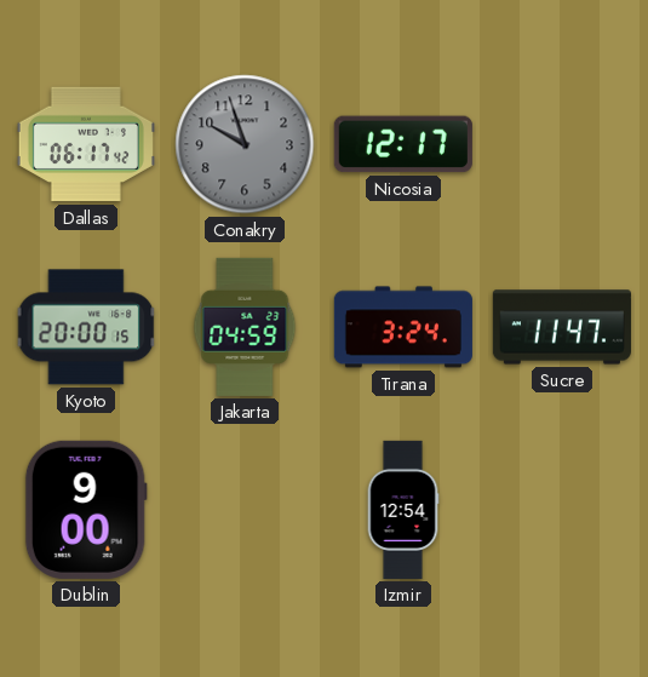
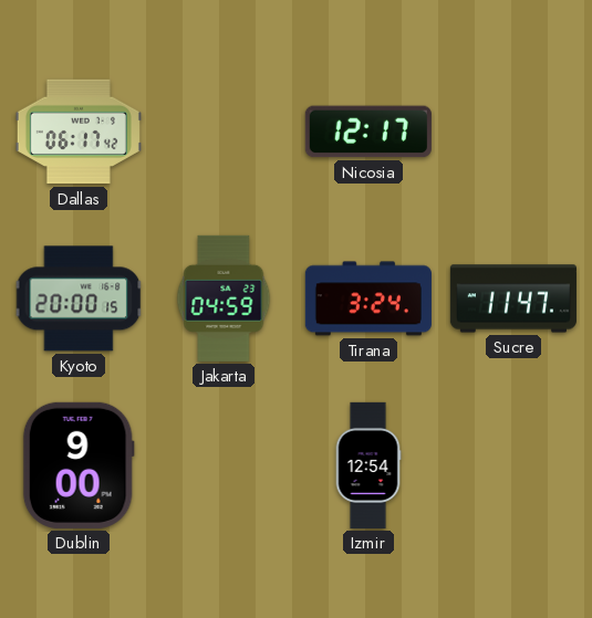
Conakry: 9:57 -> none (245, 144)
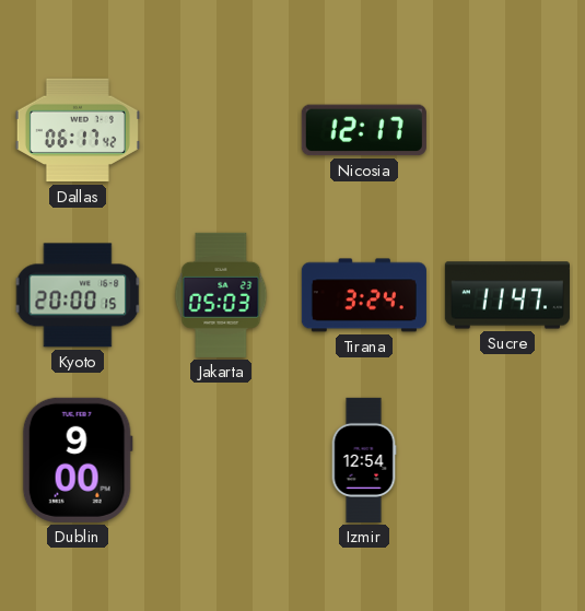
Jakarta: 04:59 -> 05:03 (221, 295)
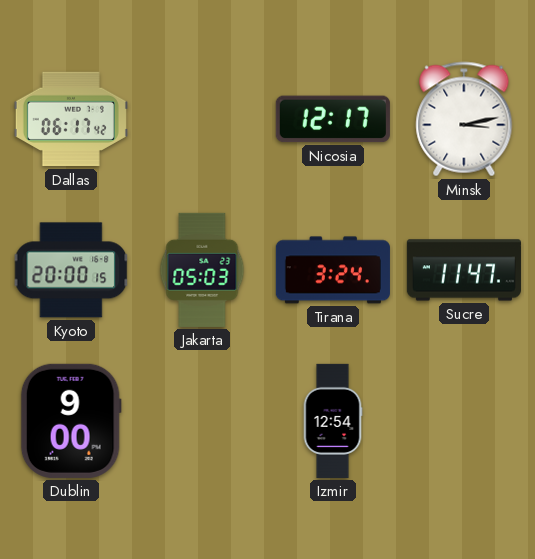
Minsk: none -> 3:13 (464, 119)
